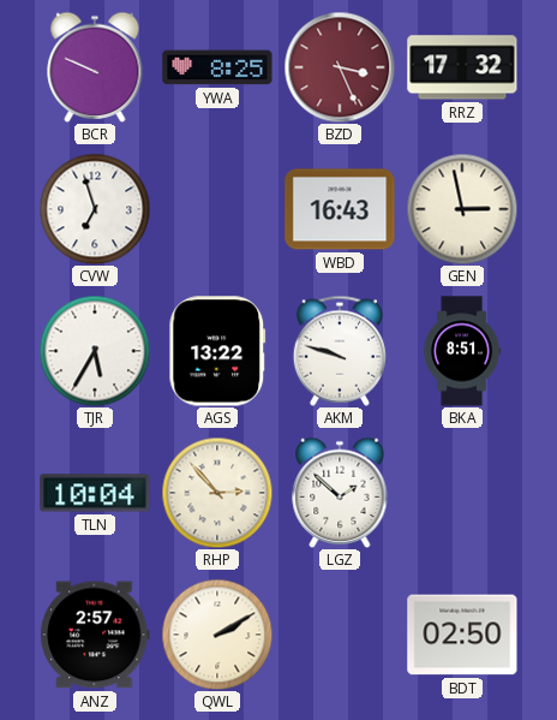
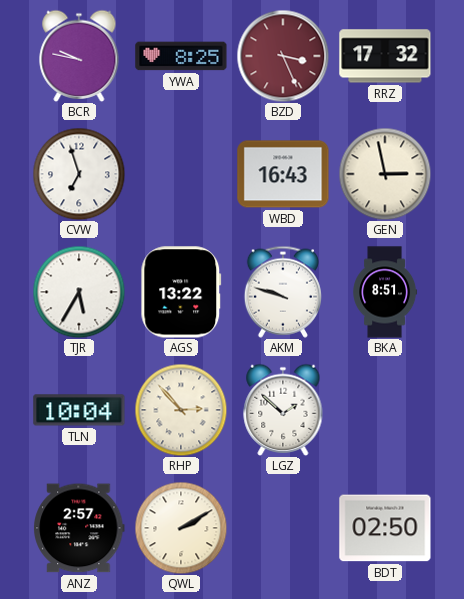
BCR: 9:49 -> 9:47 (79, 56)
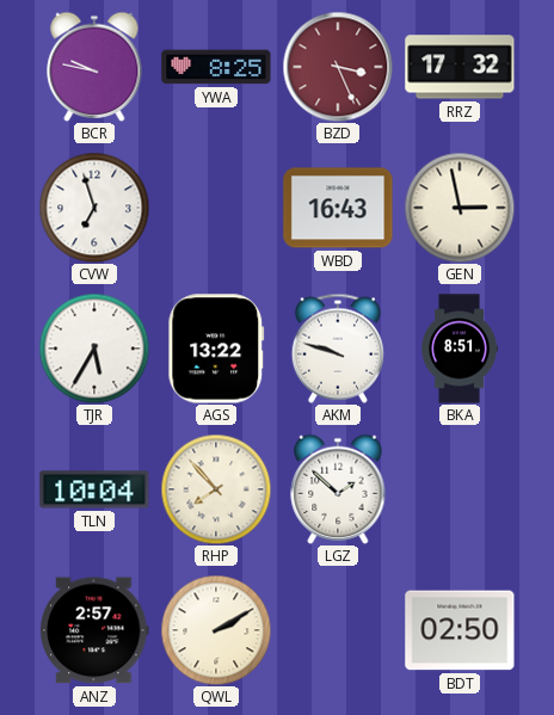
RHP: 2:53 -> 7:53 (216, 489)
